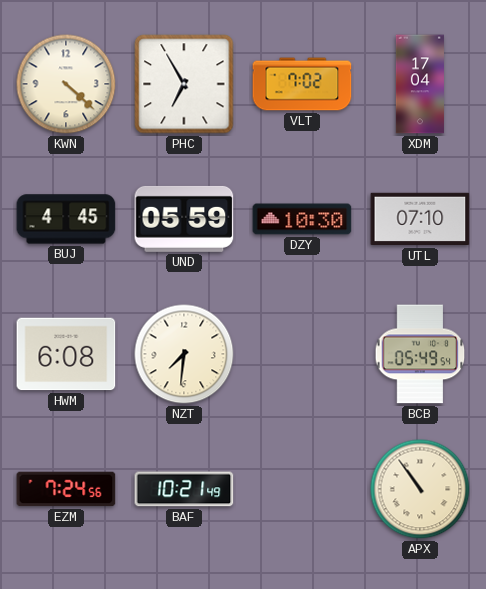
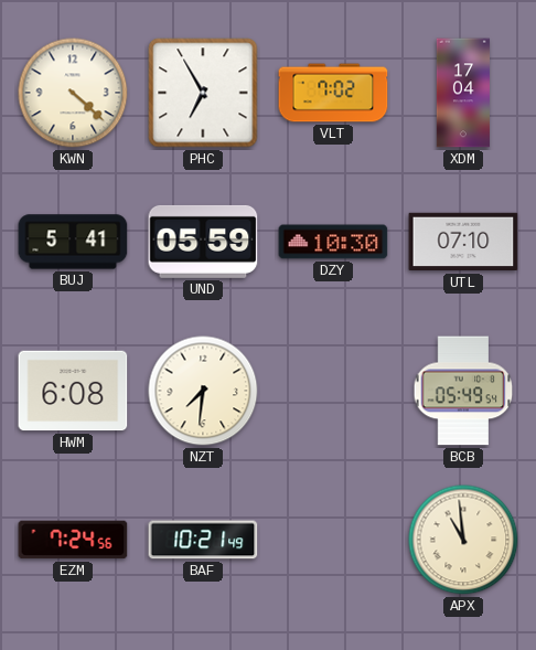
BUJ: 4:45 -> 5:41 (73, 242)
APX: 10:54 -> 10:59 (463, 540)
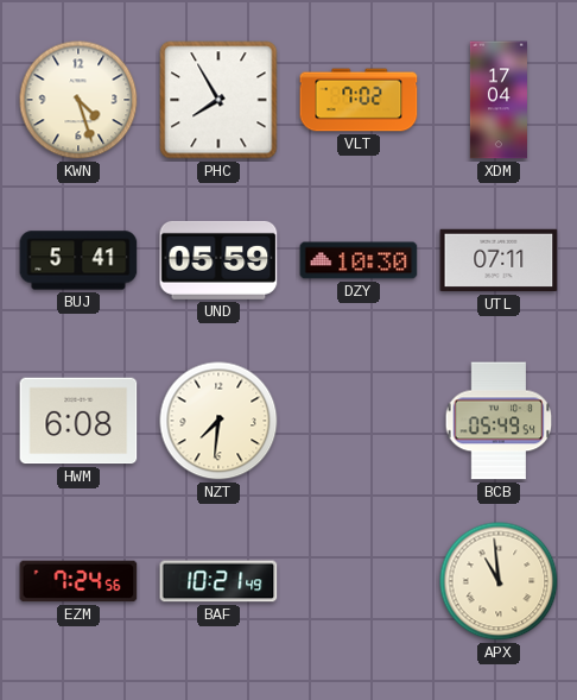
KWN: 4:22 -> 4:27 (78, 100)
PHC: 6:55 -> 7:55 (218, 100)
UTL: 07:10 -> 07:11 (499, 260)
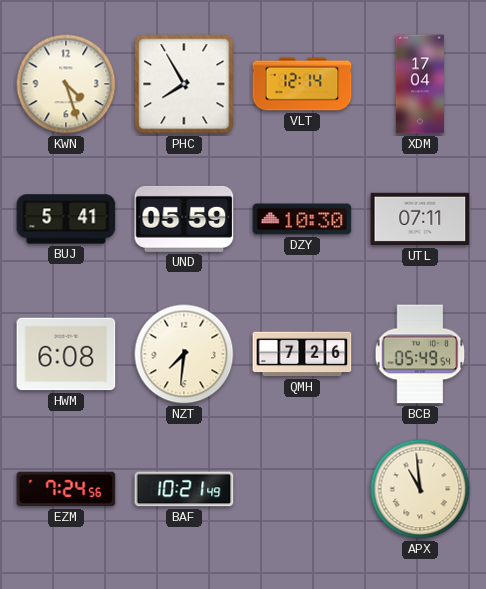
VLT: 7:02 -> 12:14 (302, 84)
QMH: none -> 7:26 (302, 354)
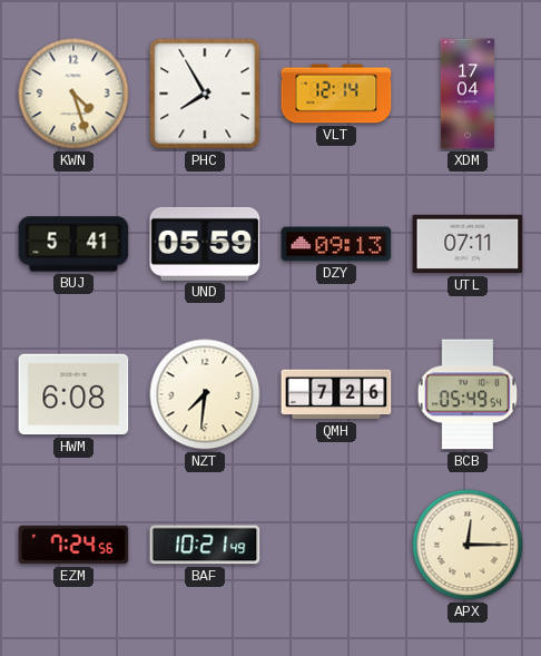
DZY: 10:30 -> 09:13 (336, 244)
APX: 10:59 -> 12:15 (468, 545)
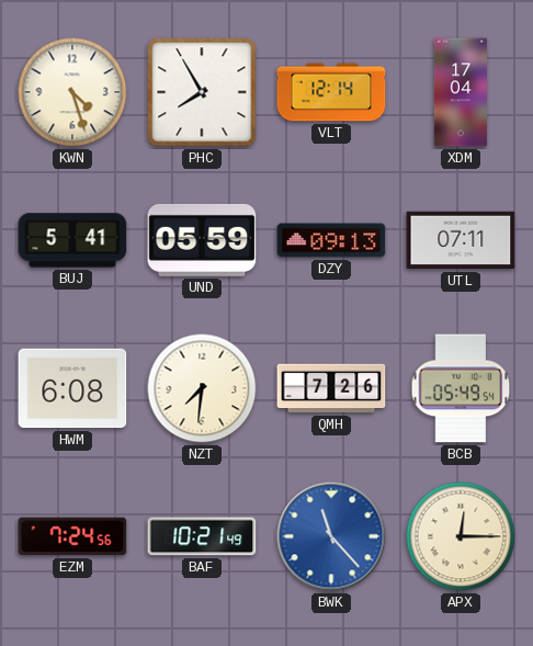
BWK: none -> 11:23 (331, 536)
